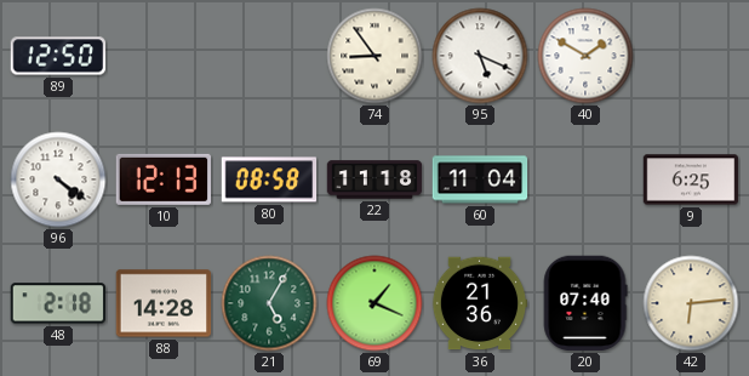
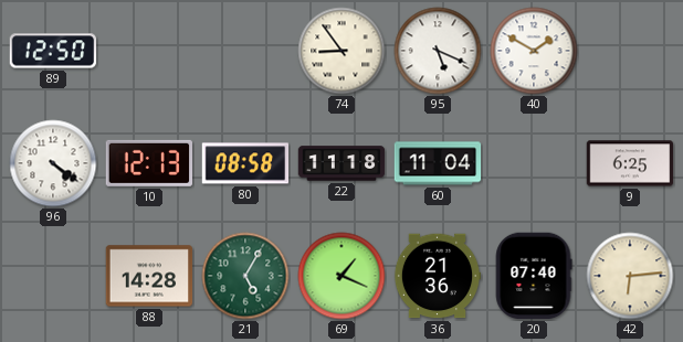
48: 2:18 -> none (58, 303)
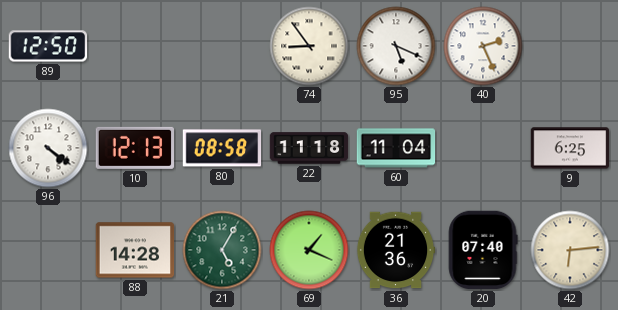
40: 1:50 -> 2:26 (483, 46)
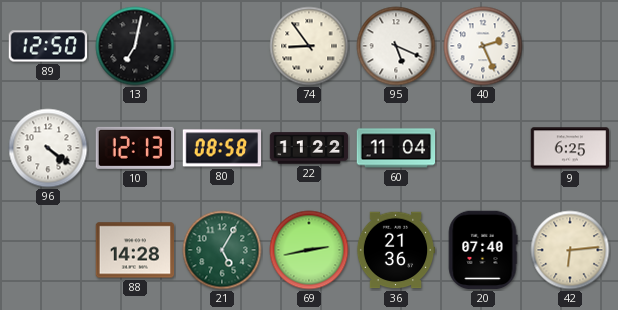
13: none -> 7:02 (135, 46)
22: 11:18 -> 11:22 (309, 148)
69: 1:19 -> 2:43 (309, 250)
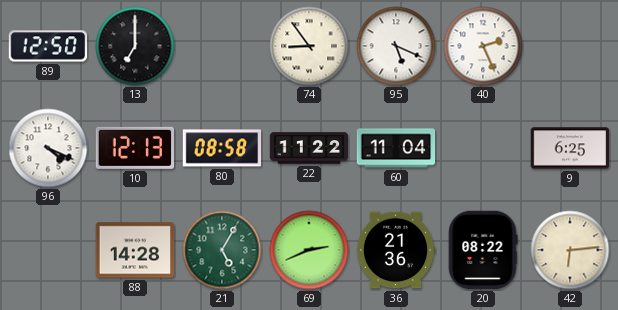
13: 7:02 -> 7:00 (135, 46)
96: 4:21 -> 4:19 (48, 148)
69: 2:43 -> 2:41 (309, 250)
20: 07:40 -> 08:22 (483, 250)
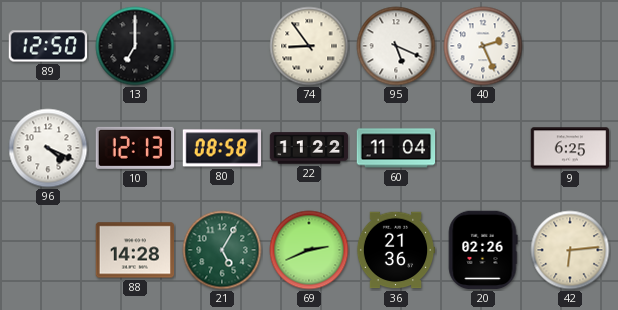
20: 08:22 -> 02:26 (483, 250)
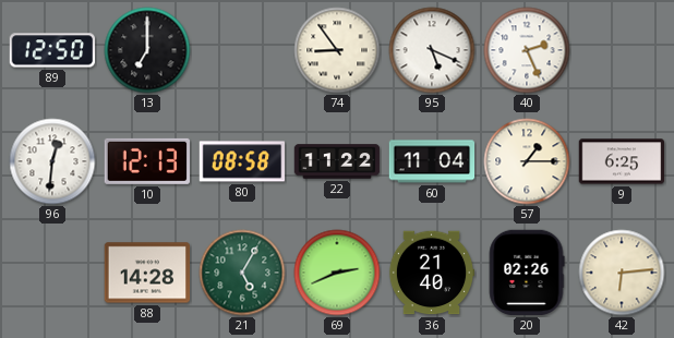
96: 4:19 -> 12:31 (52, 161)
57: none -> 1:15 (527, 161)
36: 21:36 -> 21:40 (432, 273)
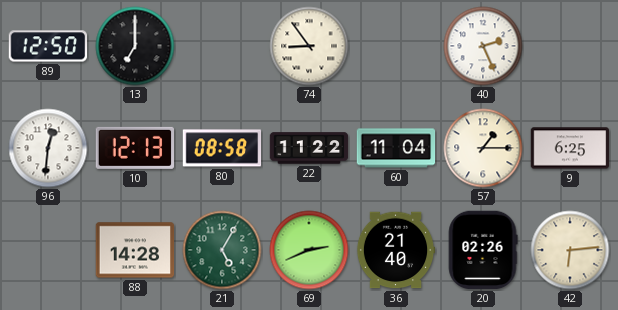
95: 5:19 -> none (432, 50)
